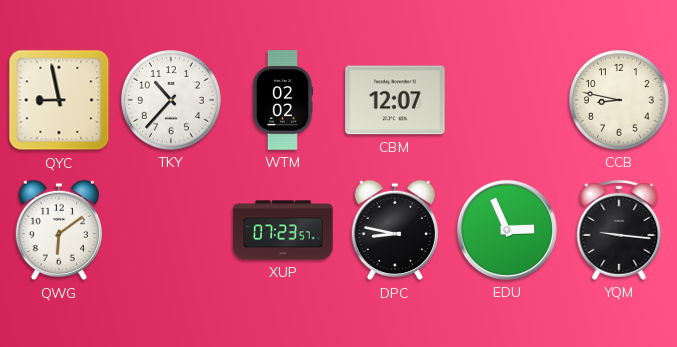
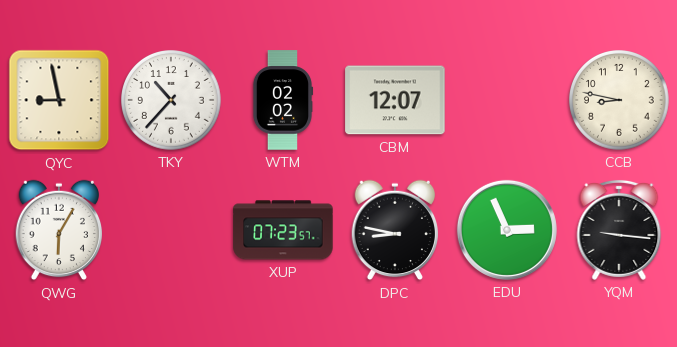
QWG: 6:09 -> 6:05 (58, 230)
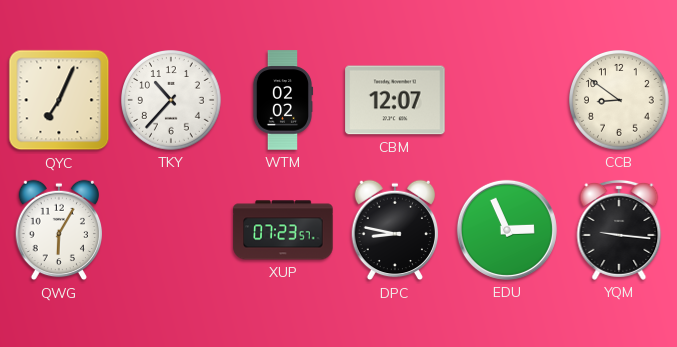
QYC: 8:58 -> 7:04 (59, 100)
CCB: 8:47 -> 8:51 (620, 101)
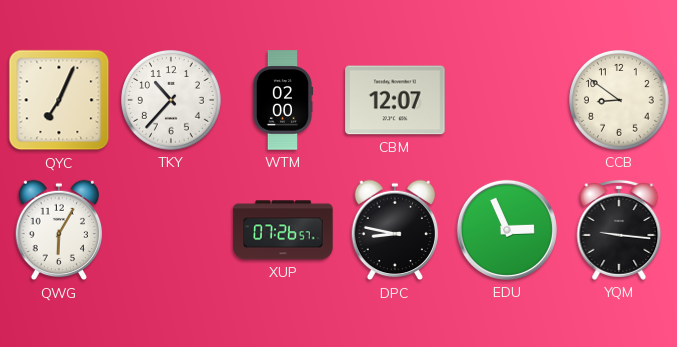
WTM: 02:02 -> 02:00 (283, 100)
XUP: 07:23 -> 07:26 (283, 230)
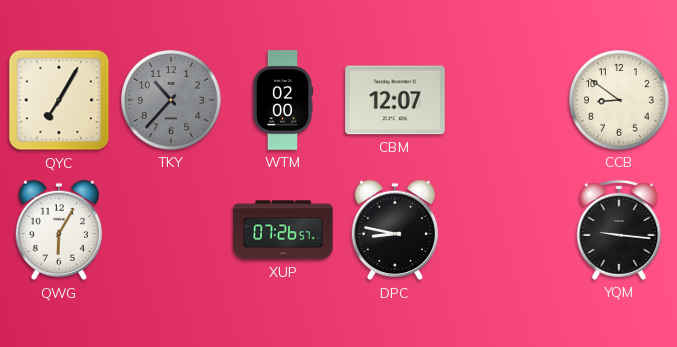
QYC: 7:04 -> 7:05 (59, 100)
TKY dial: white -> grey (172, 101)
EDU: 2:56 -> none (507, 230)
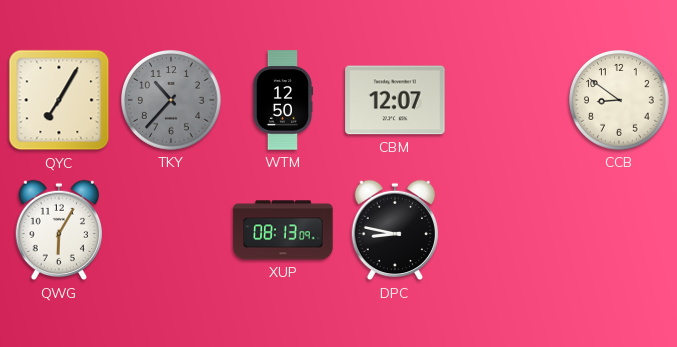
WTM: 02:00 -> 12:50 (283, 100)
XUP: 07:26 -> 08:13 (283, 230)
YQM: 9:16 -> none (619, 230)
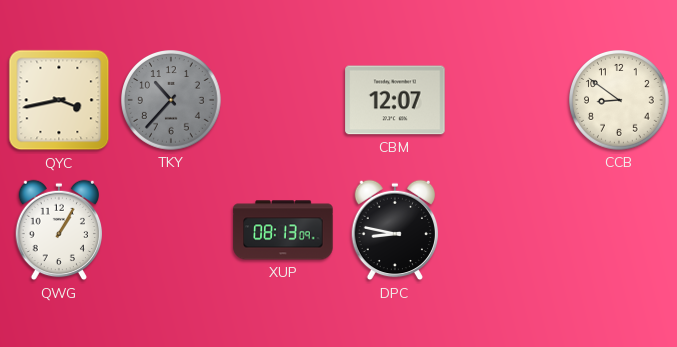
QYC: 7:05 -> 3:43 (59, 100)
WTM: 12:50 -> none (283, 100)
QWG: 6:05 -> 1:05 (58, 230)
